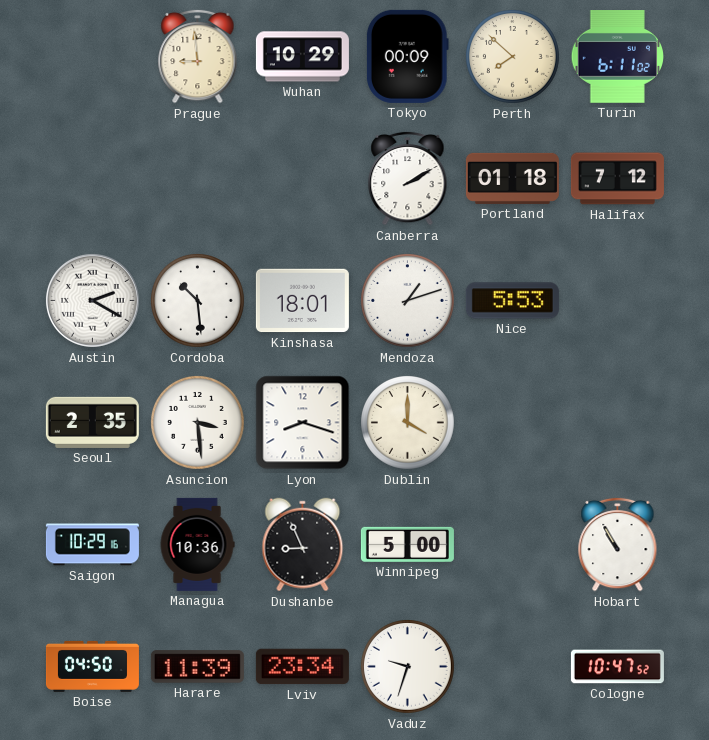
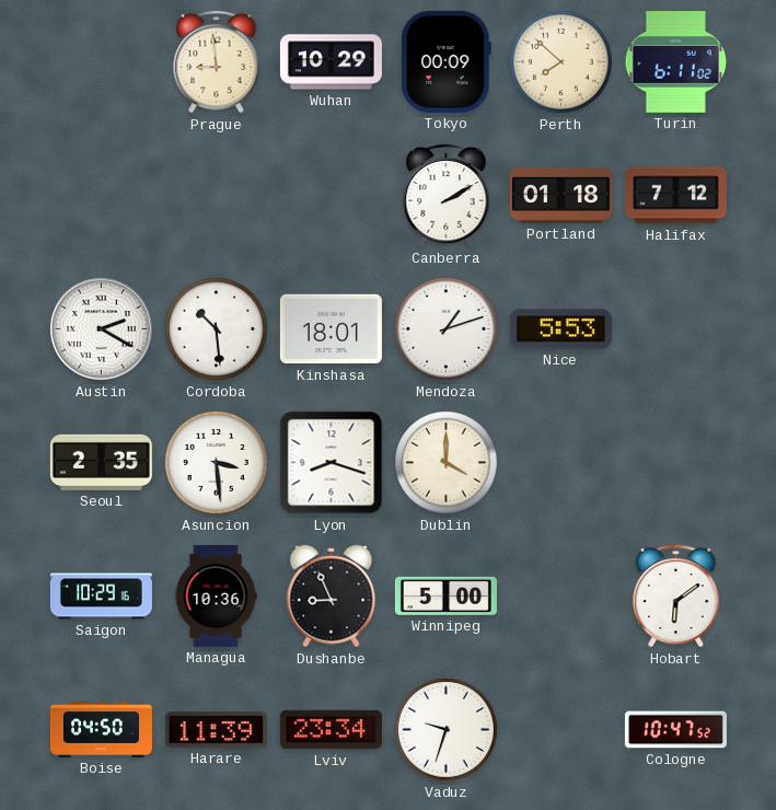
Hobart: 10:55 -> 6:09 (676, 595)
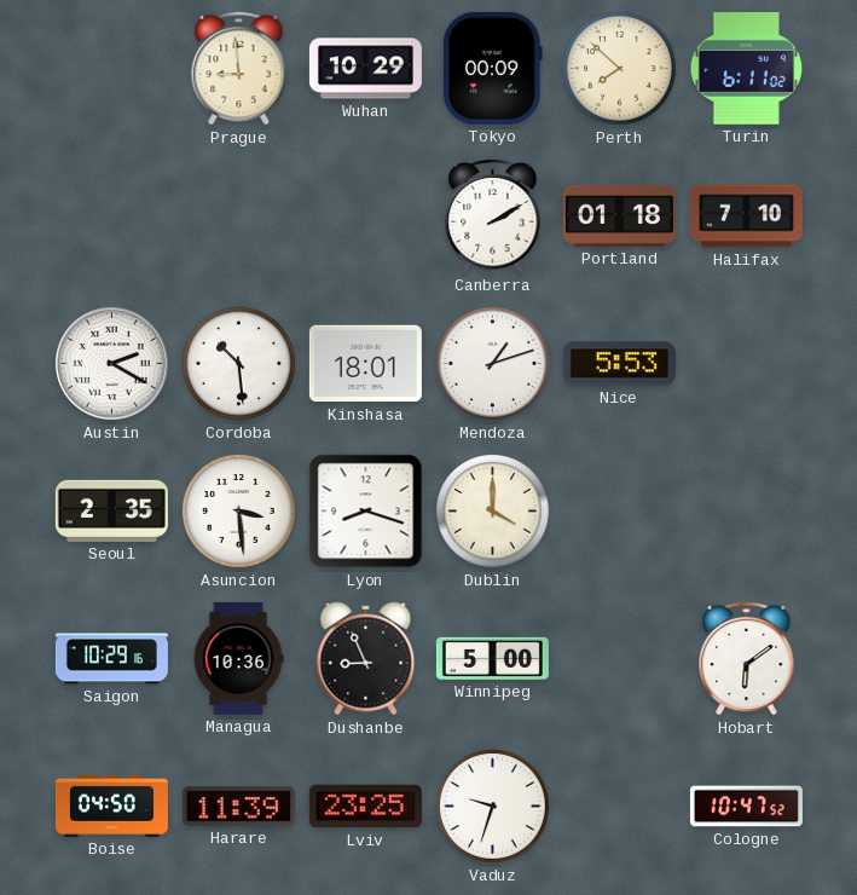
Halifax: 7:12 -> 7:10 (746, 216)
Lviv: 23:34 -> 23:25 (365, 807)
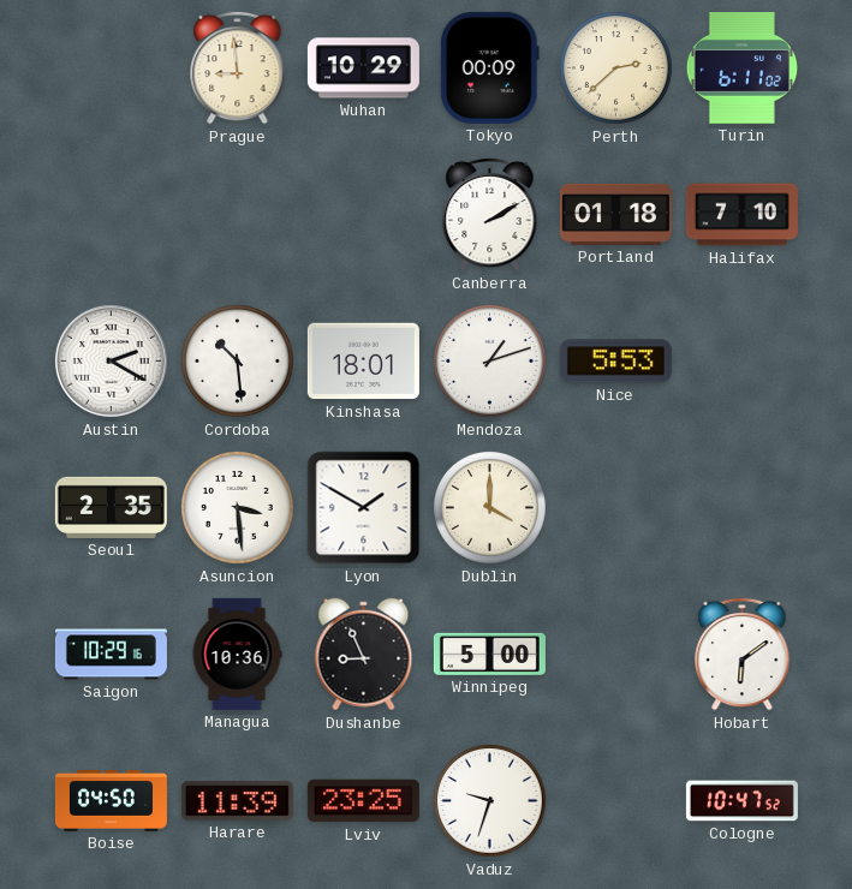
Perth: 7:52 -> 2:38 (616, 68)
Lyon: 8:18 -> 1:50 (364, 508)
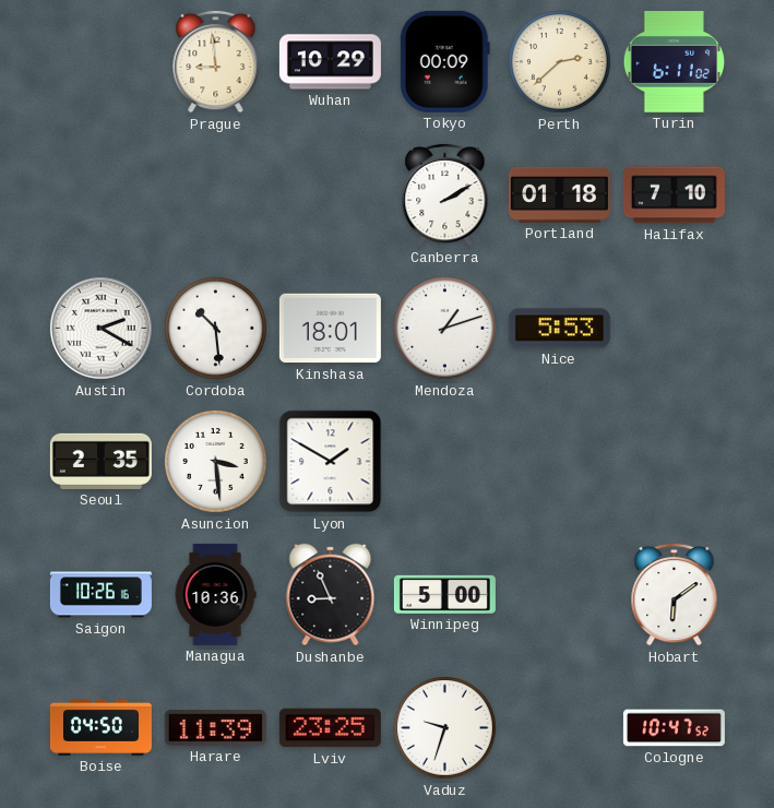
Dublin: 4:00 -> none (490, 508)
Saigon: 10:29 -> 10:26 (100, 595)
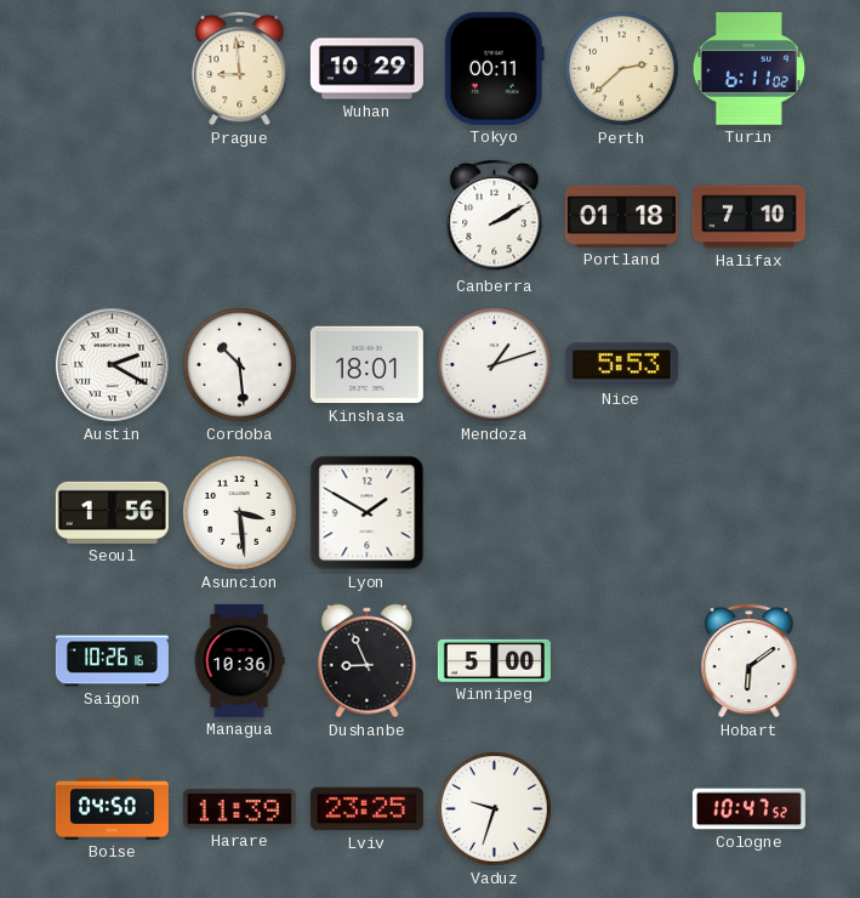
Tokyo: 00:09 -> 00:11 (494, 68)
Seoul: 2:35 -> 1:56 (112, 512)
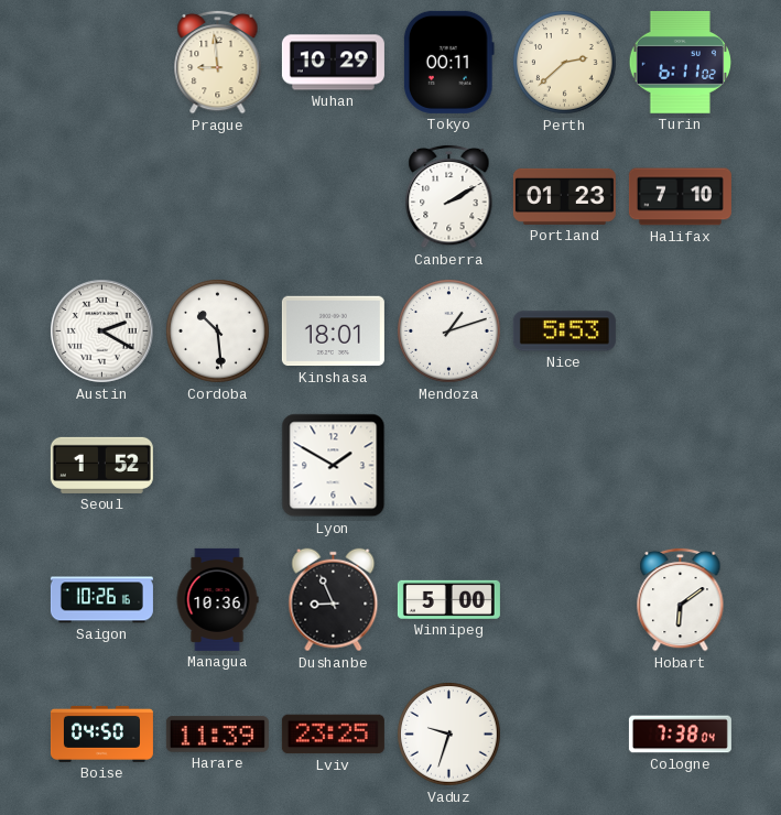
Portland: 01:18 -> 01:23 (564, 196)
Seoul: 1:56 -> 1:52 (101, 465)
Asuncion: 3:29 -> none (240, 513)
Cologne: 10:47 -> 7:38 (680, 735)
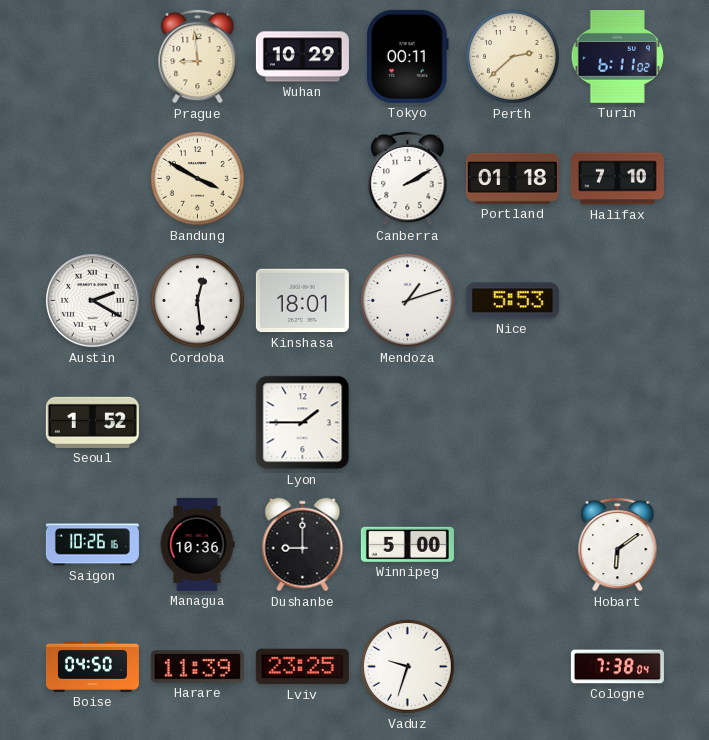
Bandung: none -> 3:50 (198, 179)
Portland: 01:23 -> 01:18 (512, 178)
Cordoba: 10:29 -> 12:29 (198, 301)
Lyon: 1:50 -> 1:45 (303, 423)
Dushanbe: 8:56 -> 9:00 (303, 545)
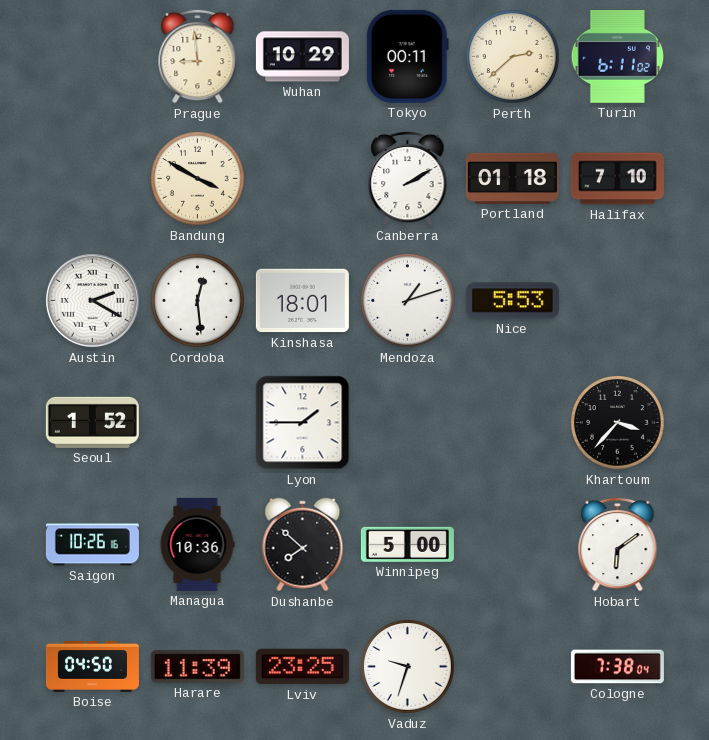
Khartoum: none -> 3:37 (618, 423)
Dushanbe: 9:00 -> 7:52 (303, 545)
